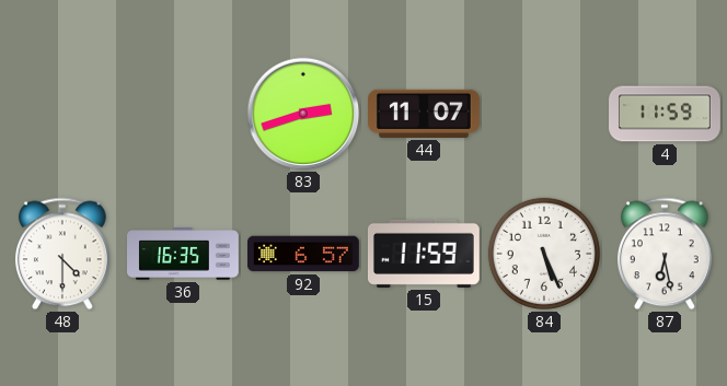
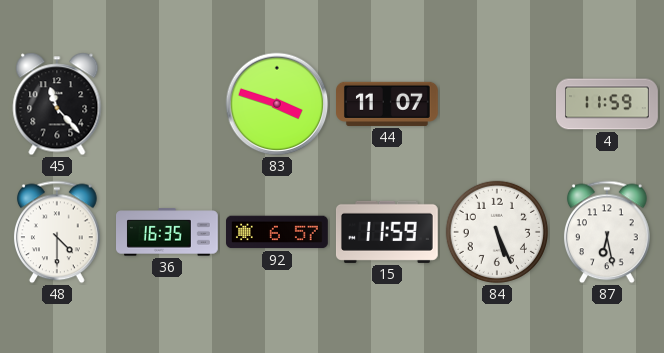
45: none -> 11:23 (57, 104)
83: 2:42 -> 3:48 (277, 104)
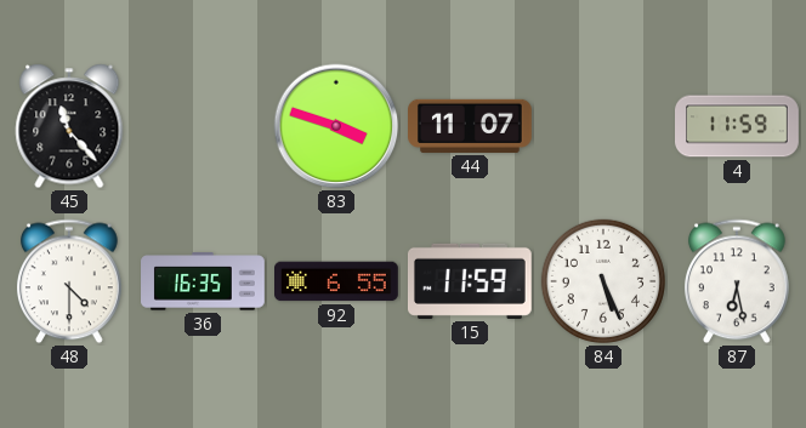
92: 6:57 -> 6:55 (337, 281)
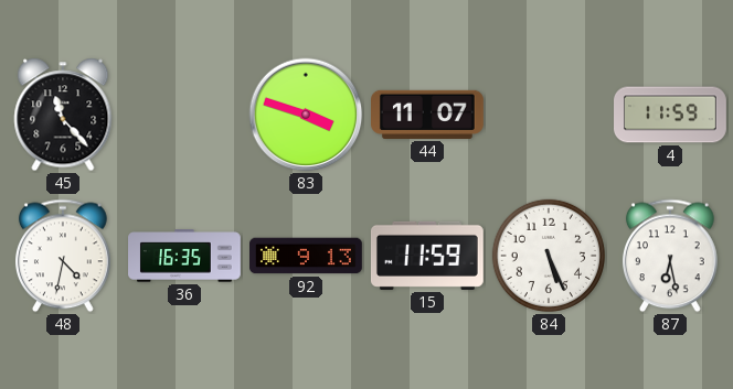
48: 4:30 -> 4:32 (63, 256)
92: 6:55 -> 9:13 (307, 256)
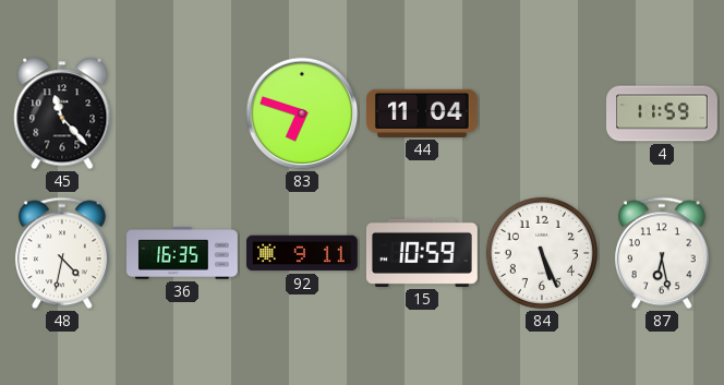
83: 3:48 -> 6:48 (302, 113)
44: 11:07 -> 11:04 (423, 113)
92: 9:13 -> 9:11 (303, 253)
15: 11:59 -> 10:59 (422, 253)
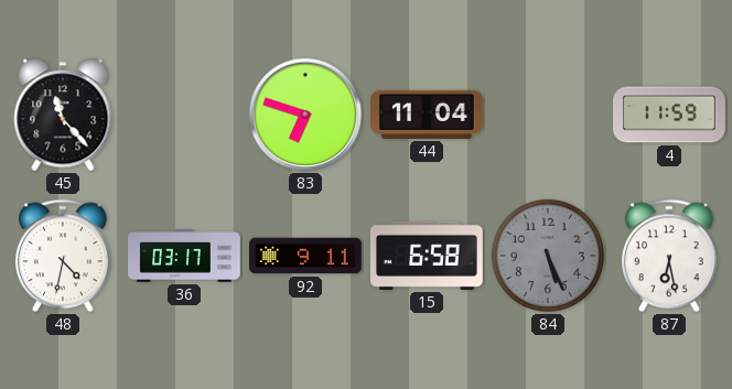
36: 16:35 -> 03:17 (185, 256)
15: 10:59 -> 6:58 (427, 256)
84 dial: white -> grey (548, 256)
